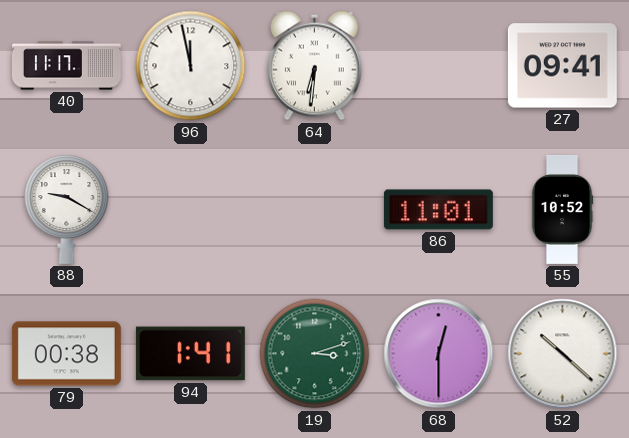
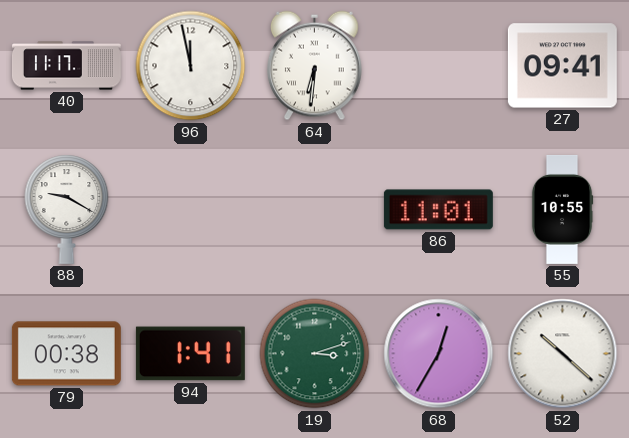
55: 10:52 -> 10:55 (562, 209)
68: 12:30 -> 12:35 (439, 354)
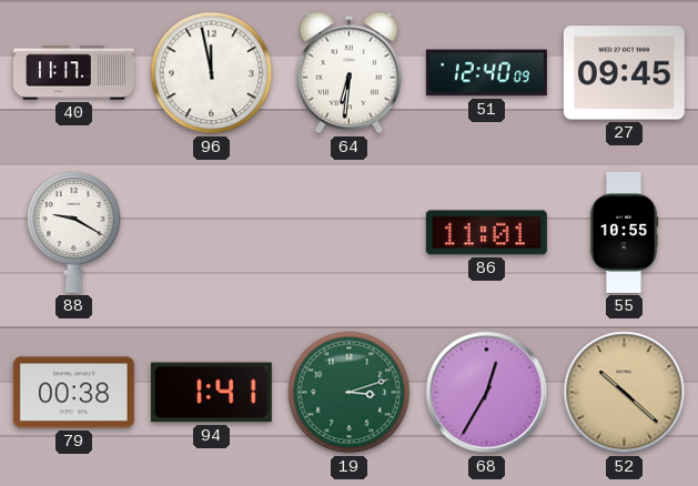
51: none -> 12:40 (486, 73)
27: 09:41 -> 09:45 (624, 73)
52 dial: white -> champagne (625, 393)
